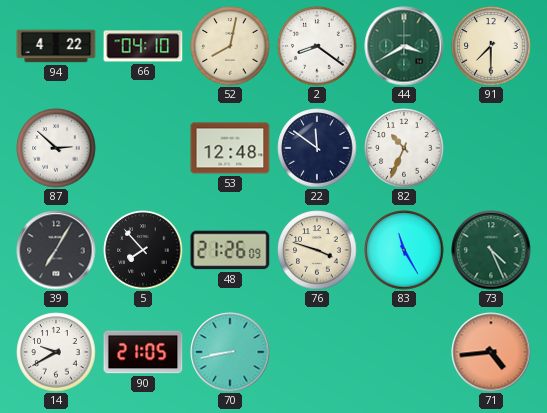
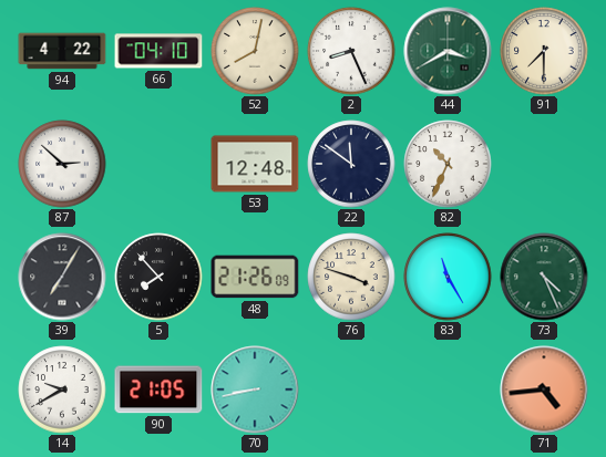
2: 8:21 -> 8:26 (351, 51)
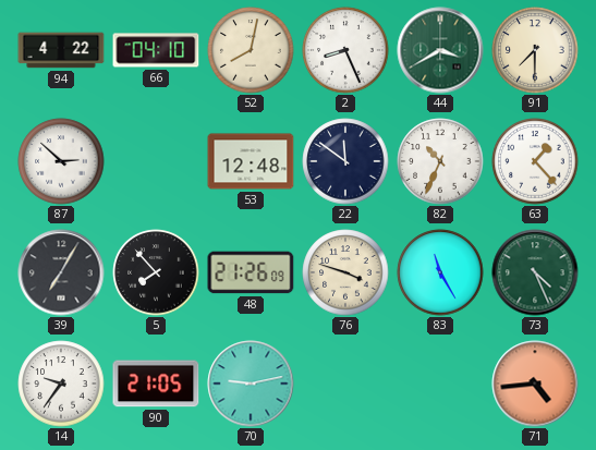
63: none -> 1:23 (535, 161)
14: 9:40 -> 9:36 (61, 384)
70: 8:43 -> 9:13 (251, 384)
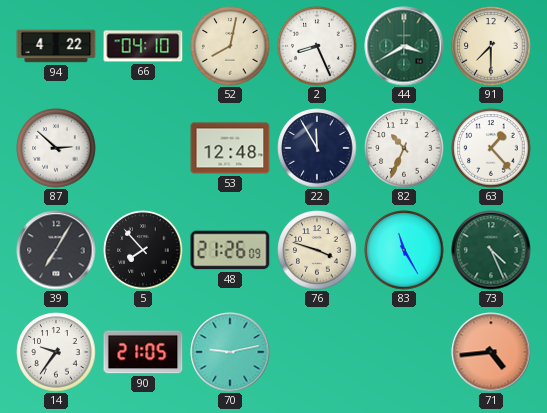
22: 11:51 -> 11:55 (317, 148)
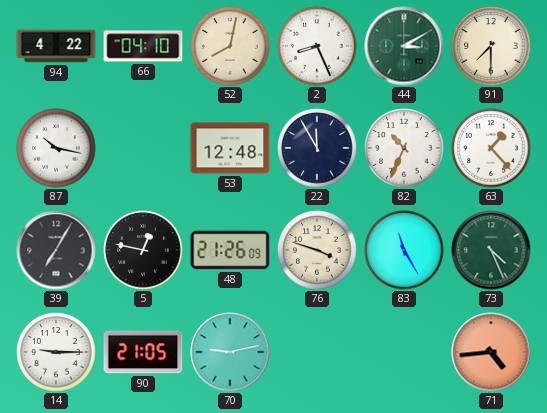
44: 3:40 -> 3:10 (404, 46)
87: 2:52 -> 10:17 (56, 148)
5: 7:53 -> 12:47 (143, 250)
14: 9:36 -> 9:15 (56, 352)
